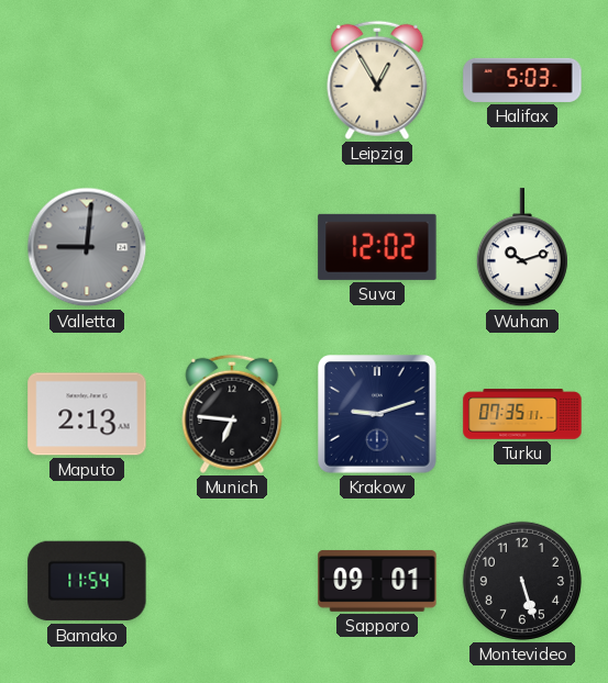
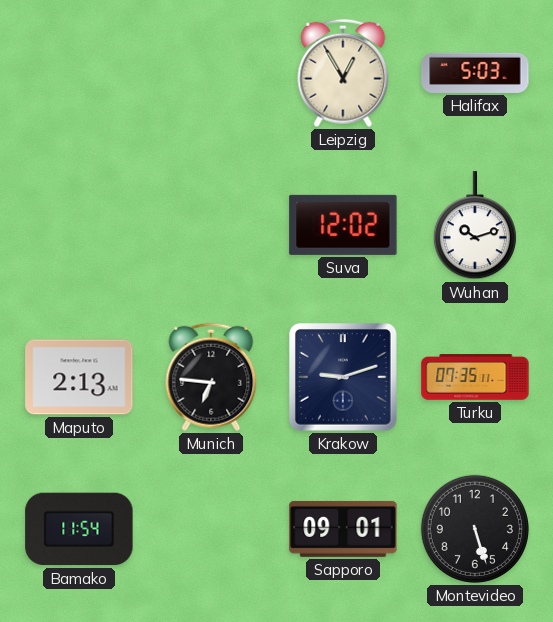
Valletta: 9:01 -> none (87, 247)
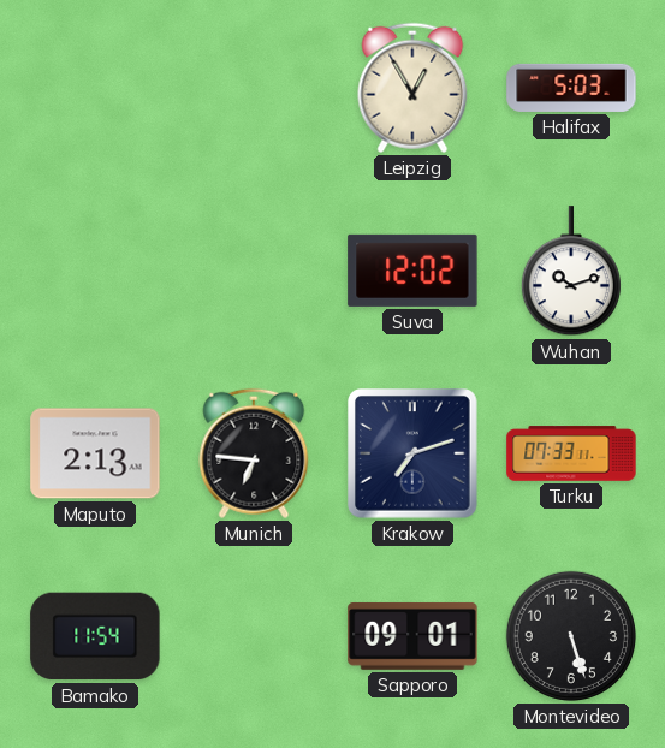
Krakow: 9:12 -> 7:12 (412, 453)
Turku: 07:35 -> 07:33 (571, 453)
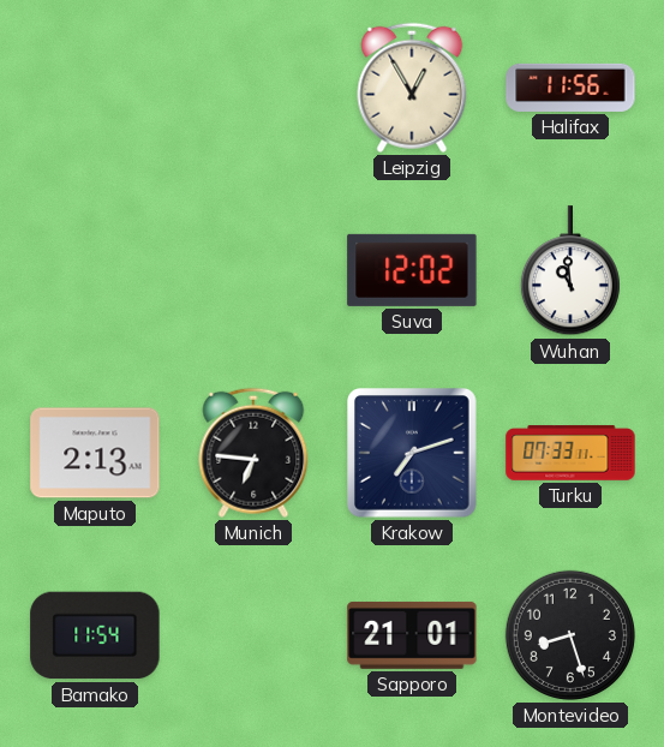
Halifax: 5:03 -> 11:56 (570, 88)
Wuhan: 10:12 -> 10:59 (570, 271)
Sapporo: 09:01 -> 21:01 (412, 635)
Montevideo: 5:27 -> 8:27 (570, 635)
